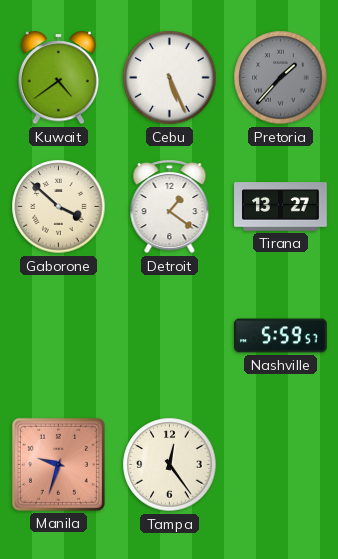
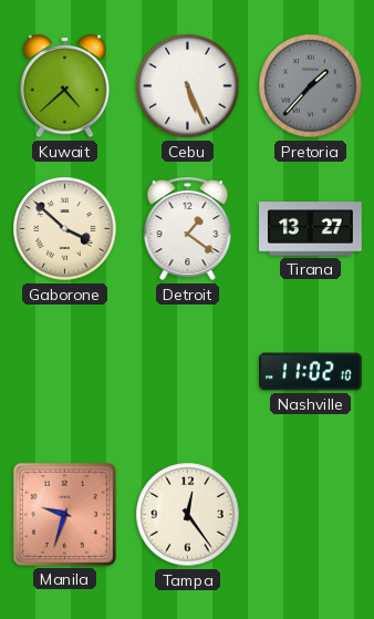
Kuwait: 4:39 -> 4:38 (65, 86)
Nashville: 5:59 -> 11:02 (311, 372)
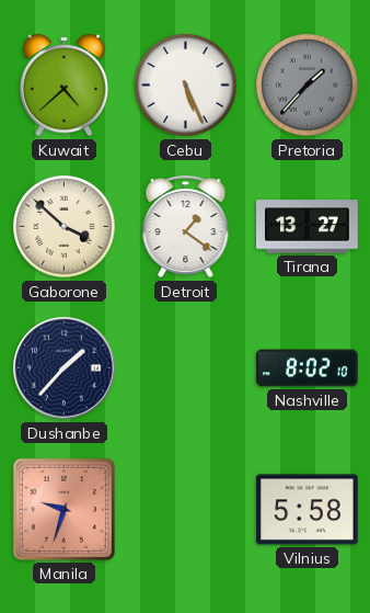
Dushanbe: none -> 1:37 (65, 368)
Nashville: 11:02 -> 8:02 (308, 368)
Tampa: 12:24 -> none (188, 515)
Vilnius: none -> 5:58 (308, 510)
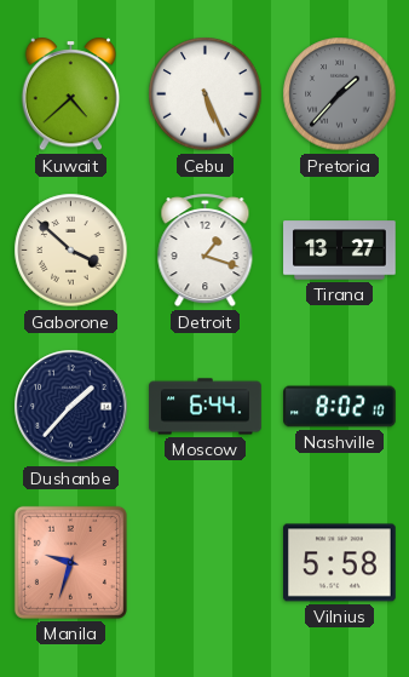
Detroit: 1:21 -> 1:18 (206, 251)
Moscow: none -> 6:44 (206, 407)
